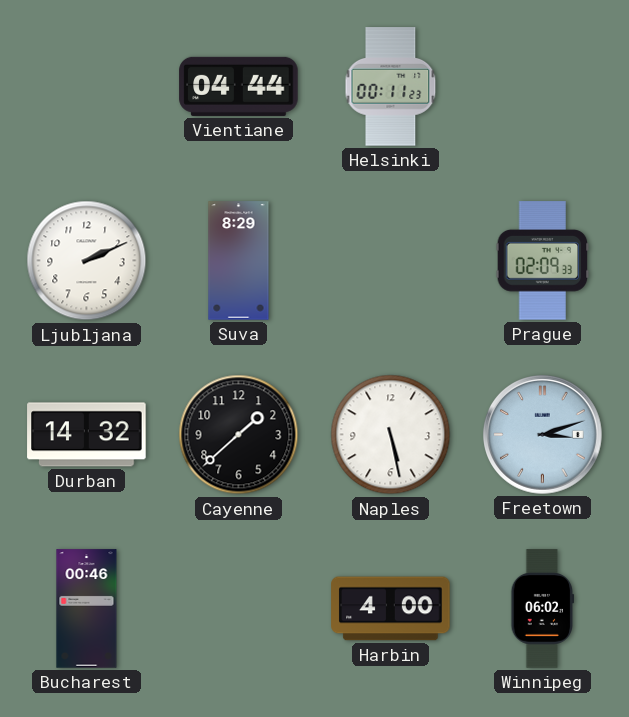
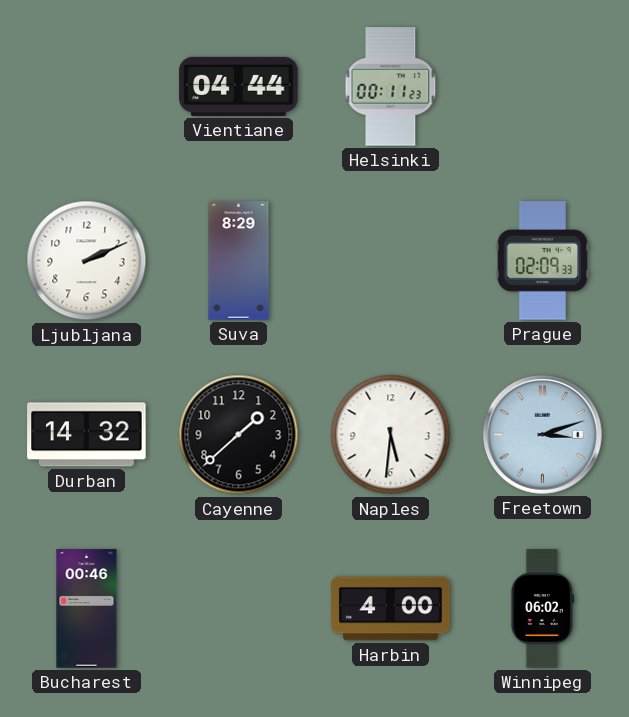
Naples: 5:28 -> 5:31 (391, 435)
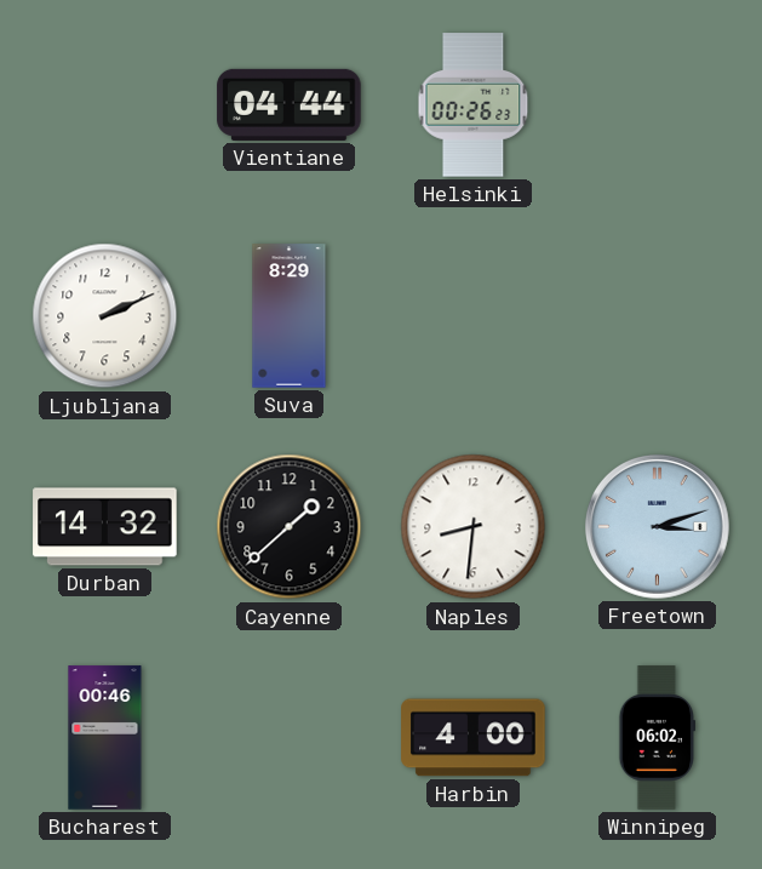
Helsinki: 00:11 -> 00:26 (474, 105)
Prague: 02:09 -> none (543, 261)
Naples: 5:31 -> 8:31 (474, 527)
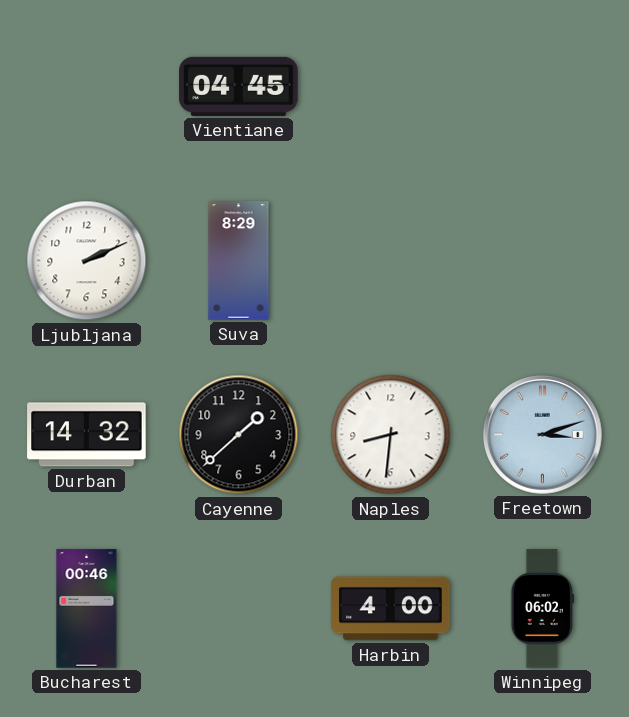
Vientiane: 04:44 -> 04:45 (239, 86)
Helsinki: 00:26 -> none (474, 105)
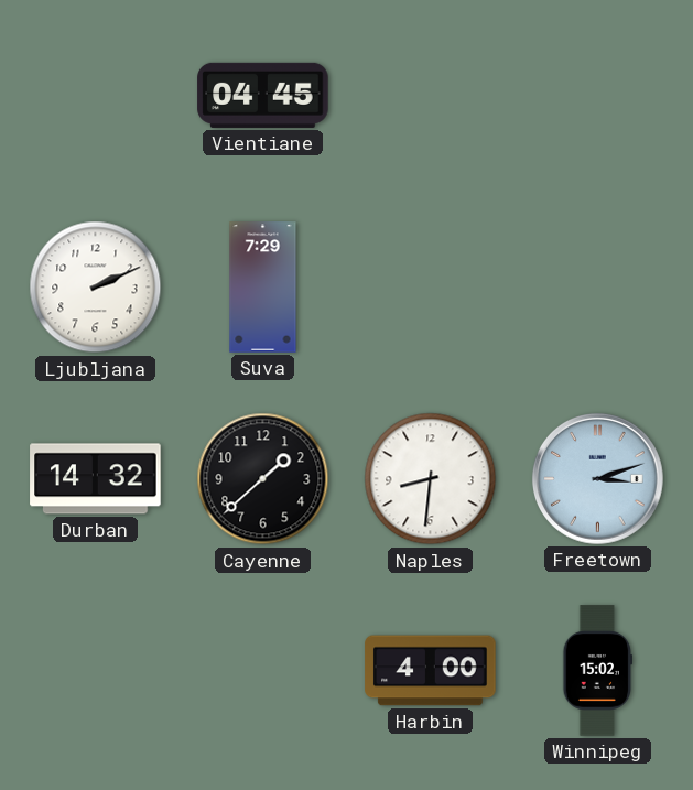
Suva: 8:29 -> 7:29 (263, 288)
Bucharest: 00:46 -> none (87, 609)
Winnipeg: 06:02 -> 15:02 (598, 671)
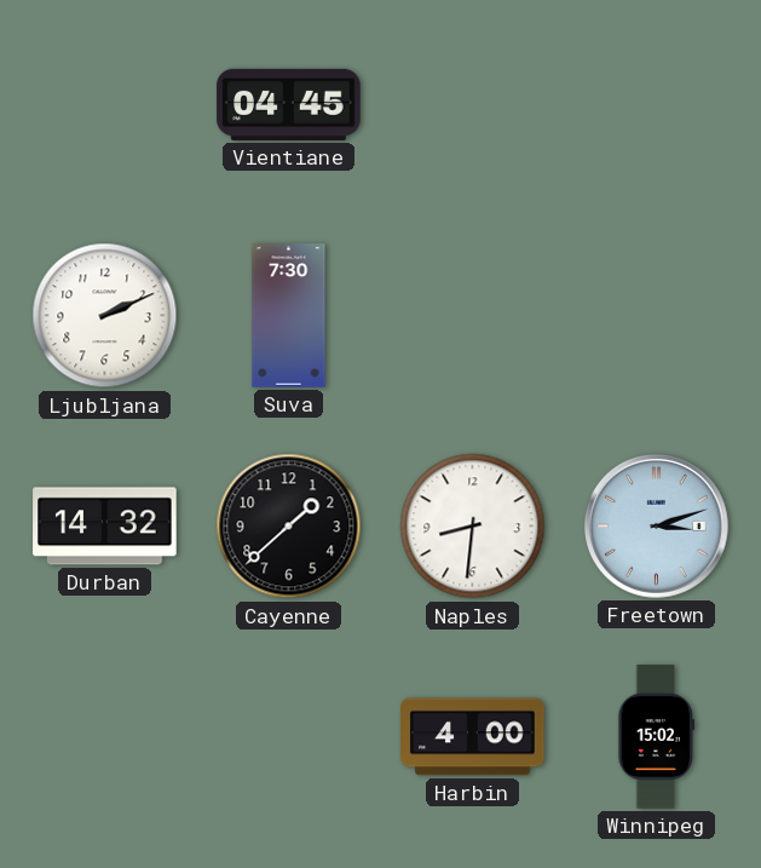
Suva: 7:29 -> 7:30 (289, 316)
